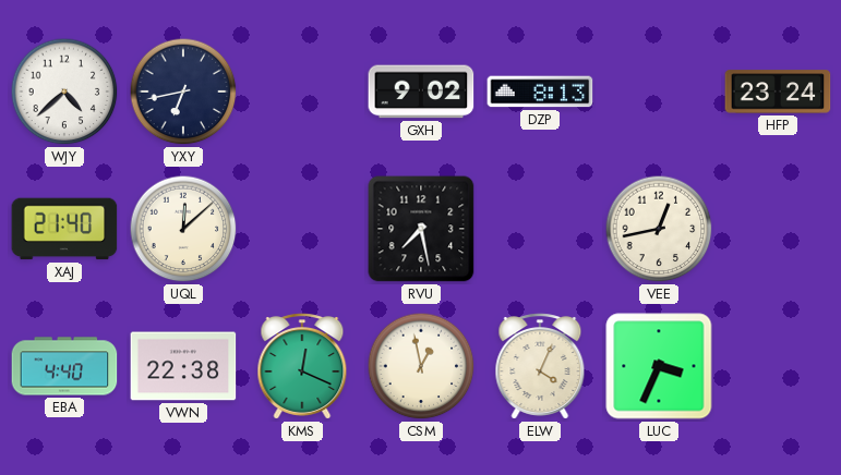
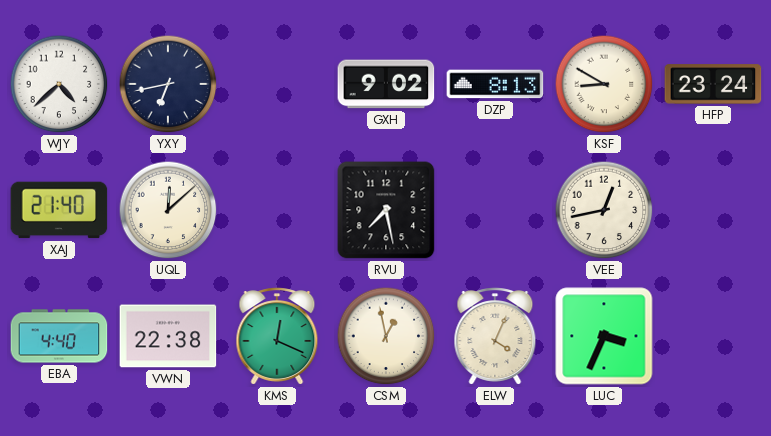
KSF: none -> 8:50 (604, 84)
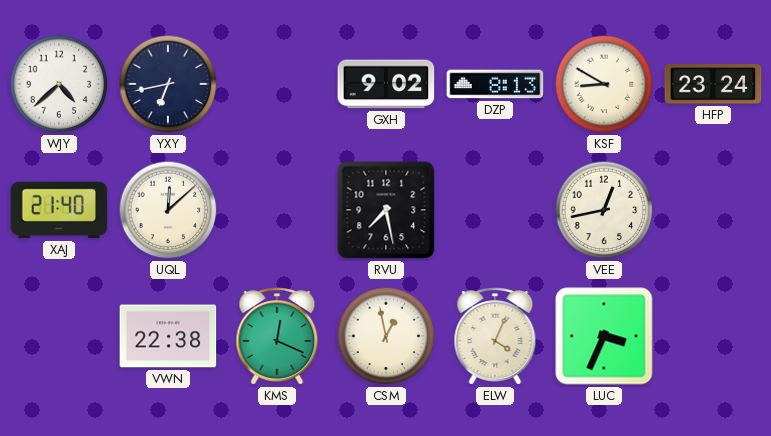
EBA: 4:40 -> none (59, 336)
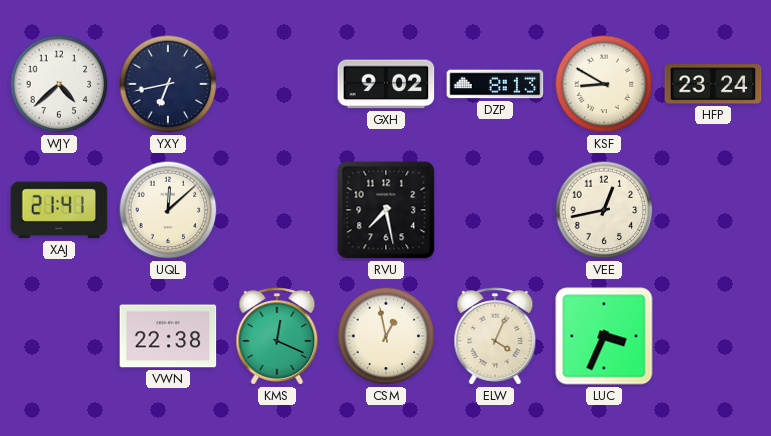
XAJ: 21:40 -> 21:41 (59, 210)
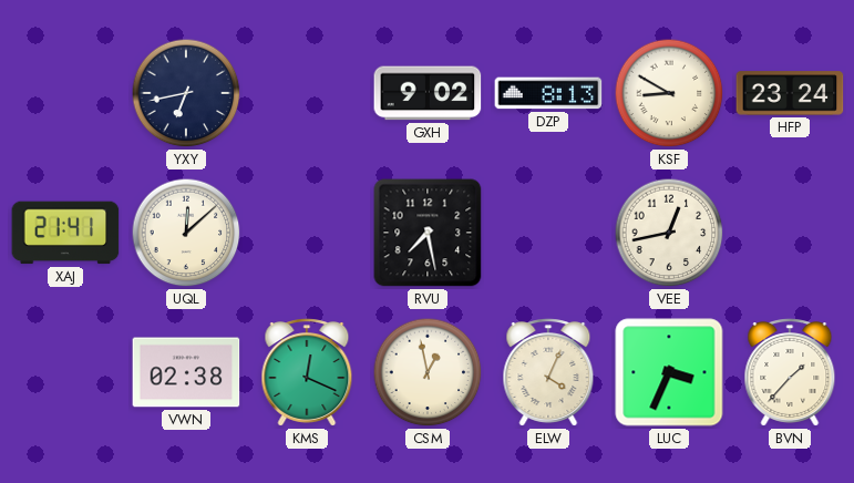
WJY: 4:38 -> none (59, 84)
VWN: 22:38 -> 02:38 (186, 372)
BVN: none -> 1:37 (790, 372)
